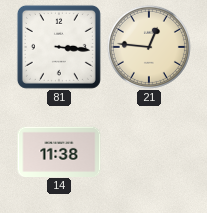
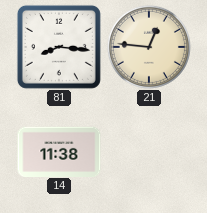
81: 3:16 -> 8:16 (59, 47)
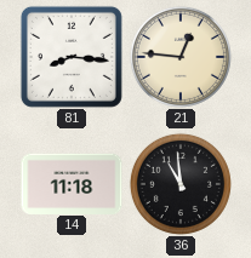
14: 11:38 -> 11:18 (72, 183)
36: none -> 10:59 (181, 184)
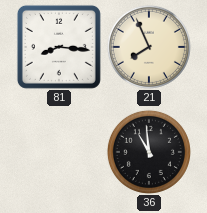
21: 12:46 -> 7:56 (149, 47)
14: 11:18 -> none (72, 183)
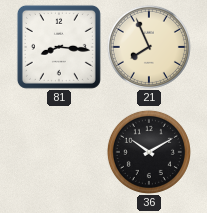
36: 10:59 -> 10:10 (149, 152)
